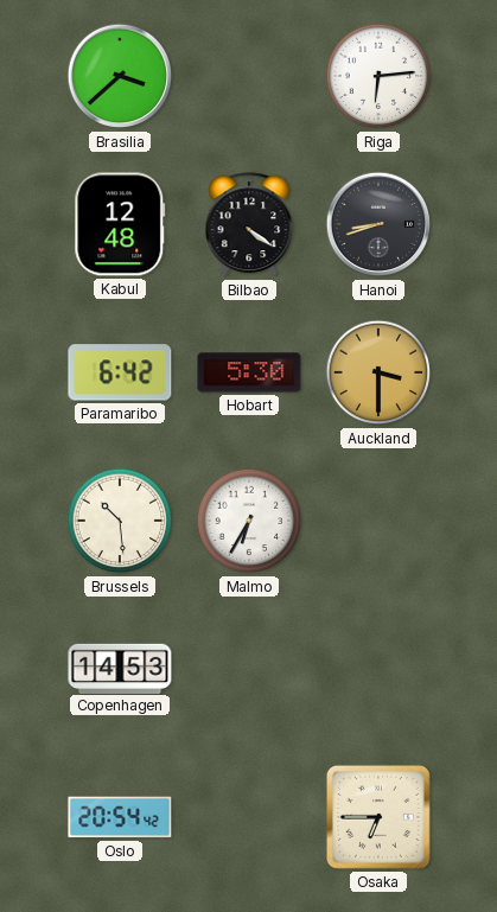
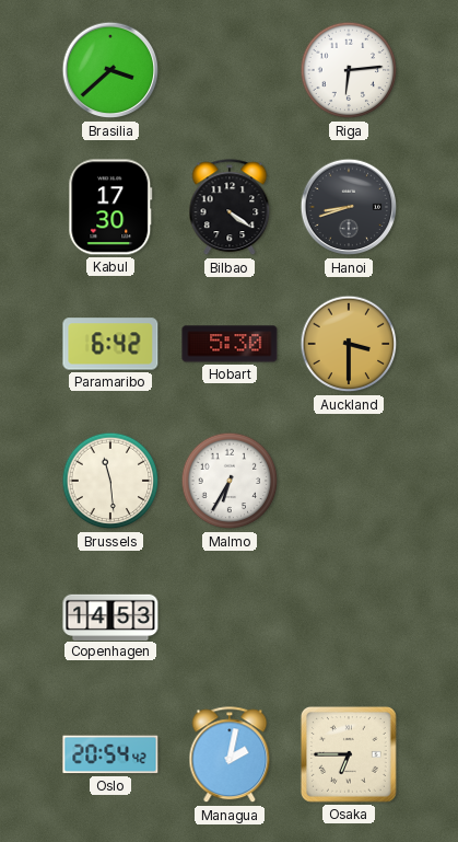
Kabul: 12:48 -> 17:30 (110, 207)
Brussels: 10:29 -> 11:29 (110, 481)
Managua: none -> 2:02 (230, 756)
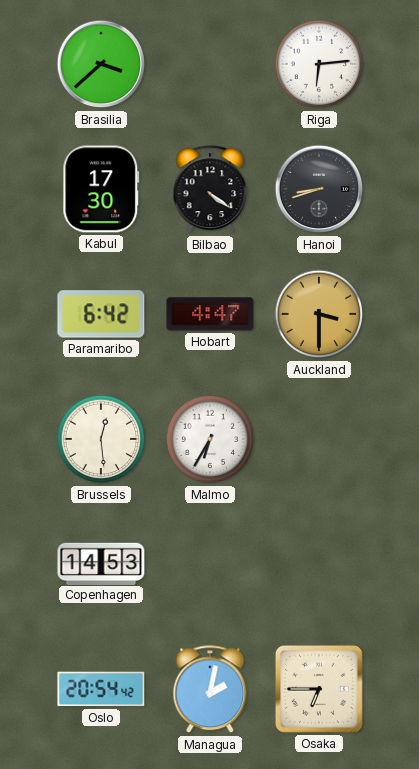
Hobart: 5:30 -> 4:47 (210, 314)
Brussels: 11:29 -> 12:29 (101, 439)
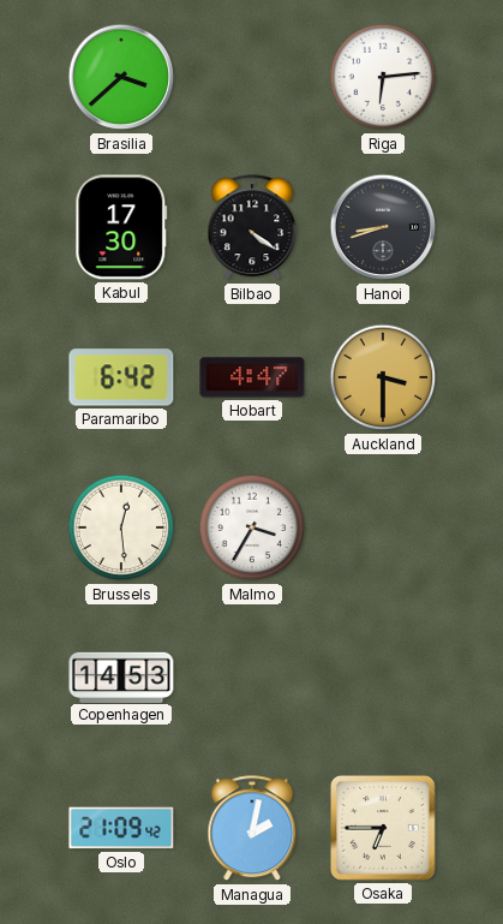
Malmo: 6:35 -> 3:35 (252, 527)
Oslo: 20:54 -> 21:09 (121, 828)
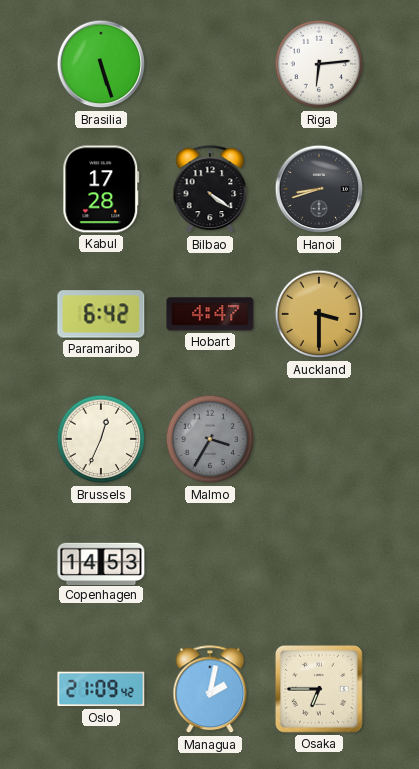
Brasilia: 3:38 -> 5:27 (101, 64)
Kabul: 17:30 -> 17:28 (101, 189)
Brussels: 12:29 -> 12:34 (101, 439)
Malmo dial: white -> grey (210, 439)
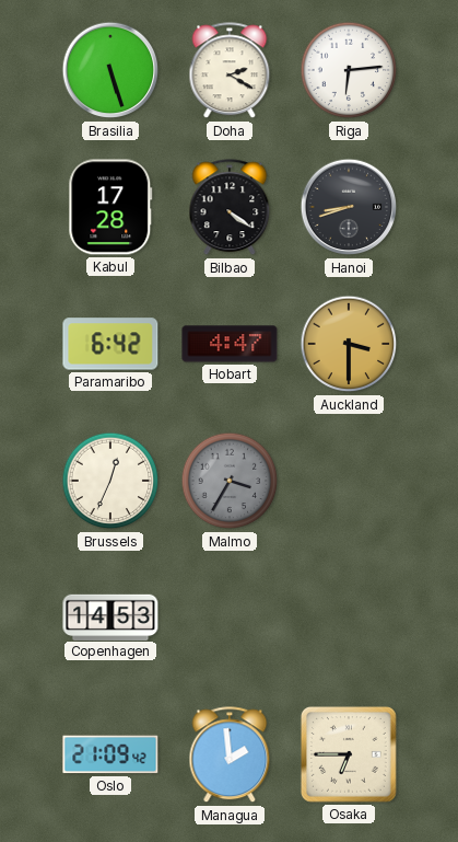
Doha: none -> 2:20 (230, 71)
Managua: 2:02 -> 1:59 (230, 756)
